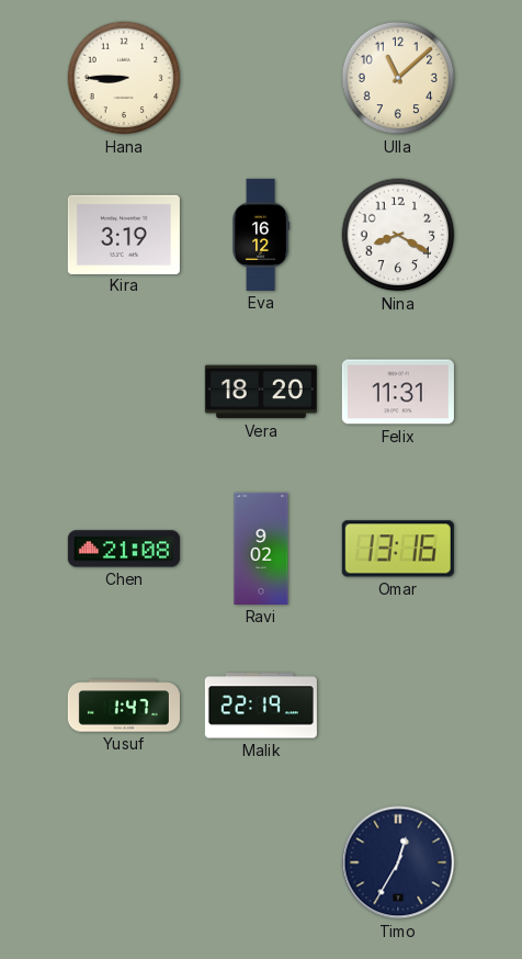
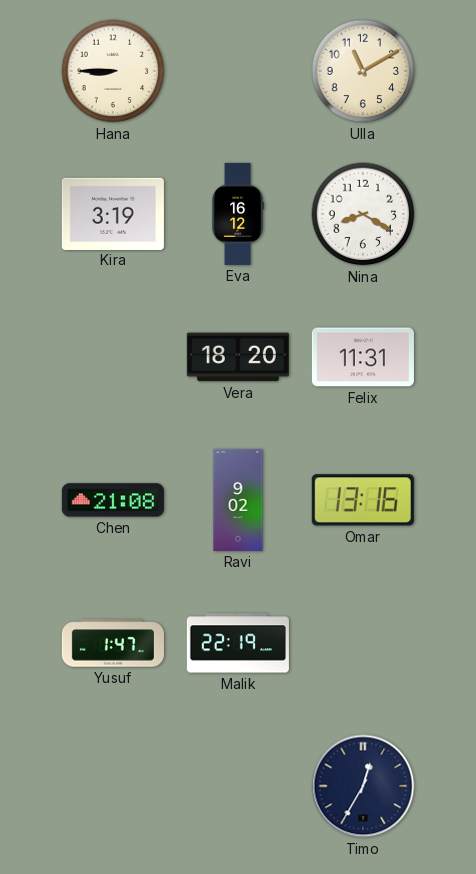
Ulla: 11:08 -> 11:10 (363, 71)
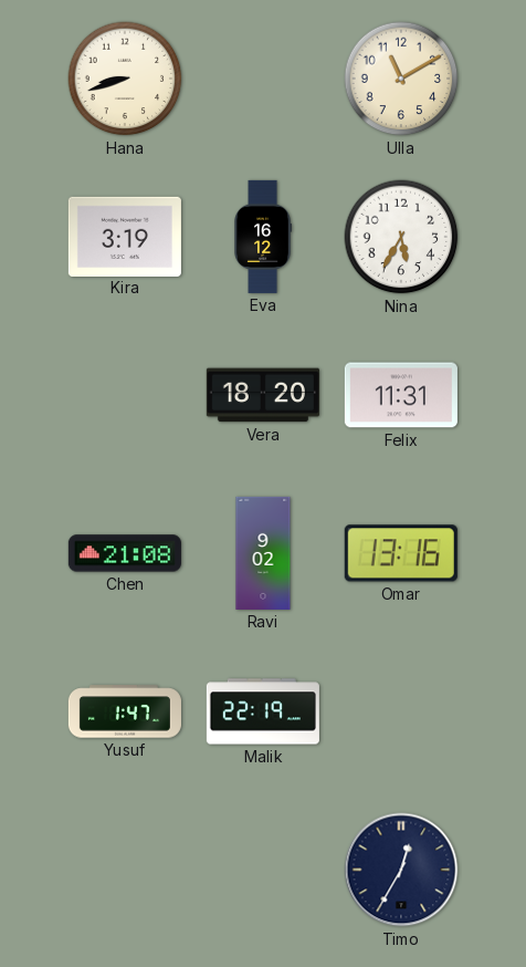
Hana: 8:45 -> 8:42 (125, 79)
Nina: 8:20 -> 5:35 (401, 237)
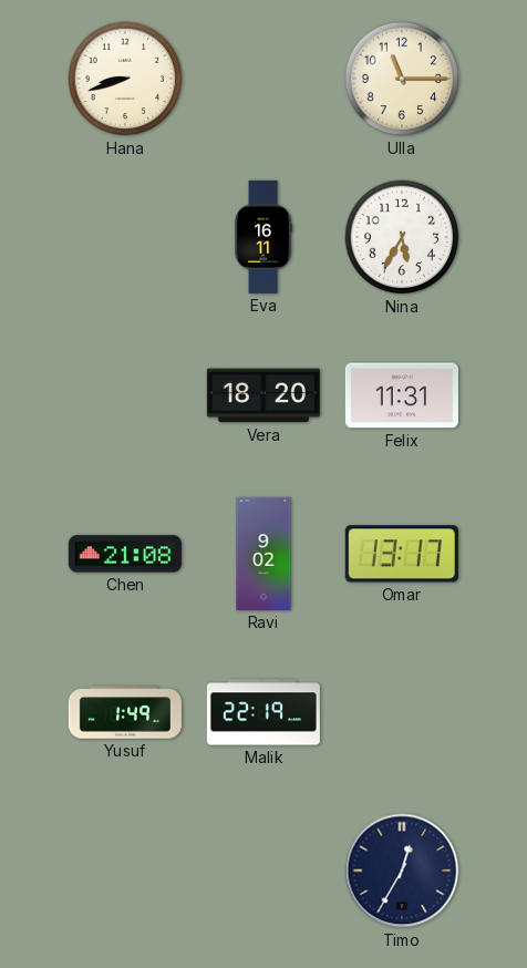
Ulla: 11:10 -> 11:15 (402, 79)
Kira: 3:19 -> none (125, 236)
Eva: 16:12 -> 16:11 (263, 237)
Omar: 13:16 -> 13:17 (402, 554)
Yusuf: 1:47 -> 1:49 (125, 712)
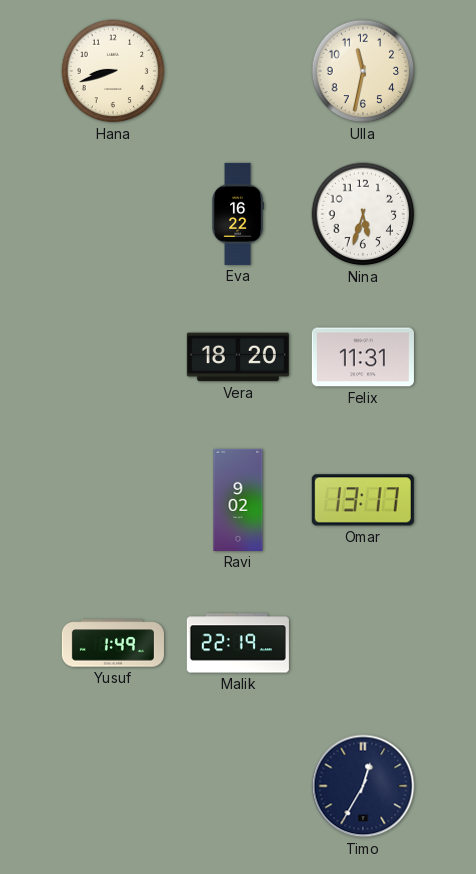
Ulla: 11:15 -> 11:32 (363, 71)
Eva: 16:11 -> 16:22 (238, 214)
Nina: 5:35 -> 5:33 (363, 214)
Chen: 21:08 -> none (125, 554)
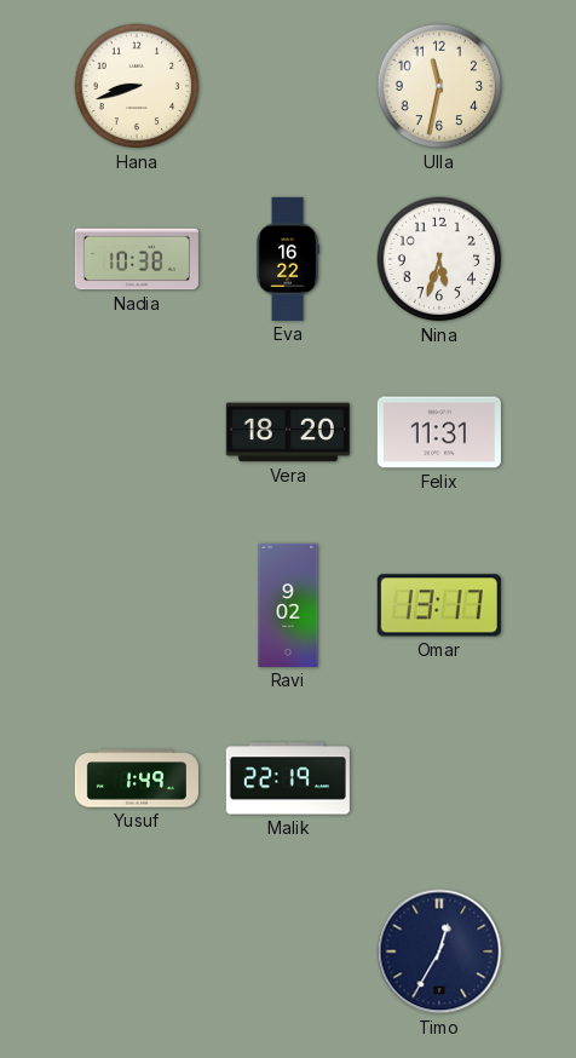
Nadia: none -> 10:38 (137, 259)
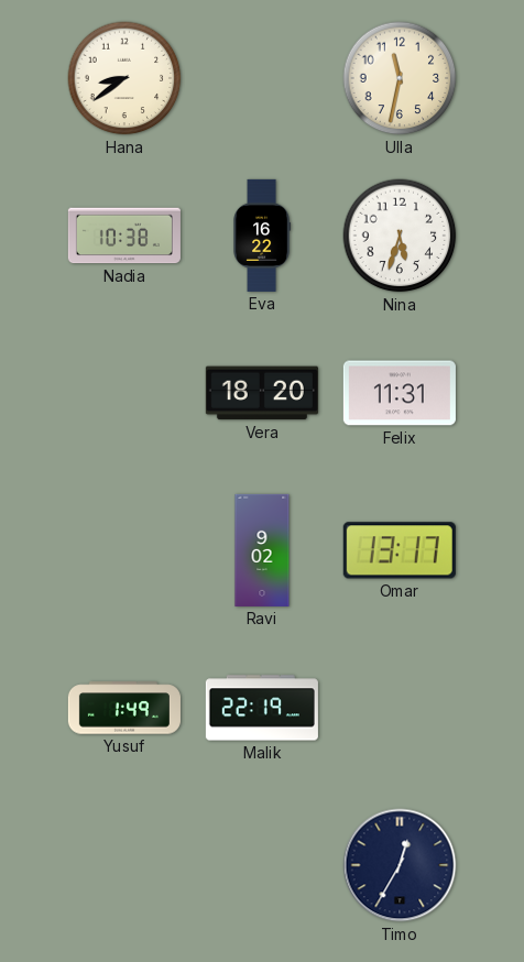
Hana: 8:42 -> 8:39 (124, 78)
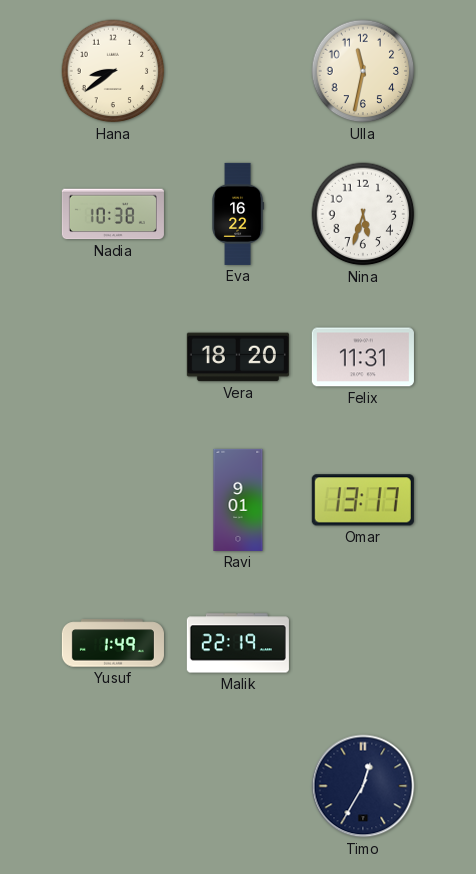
Ravi: 9:02 -> 9:01 (238, 500)
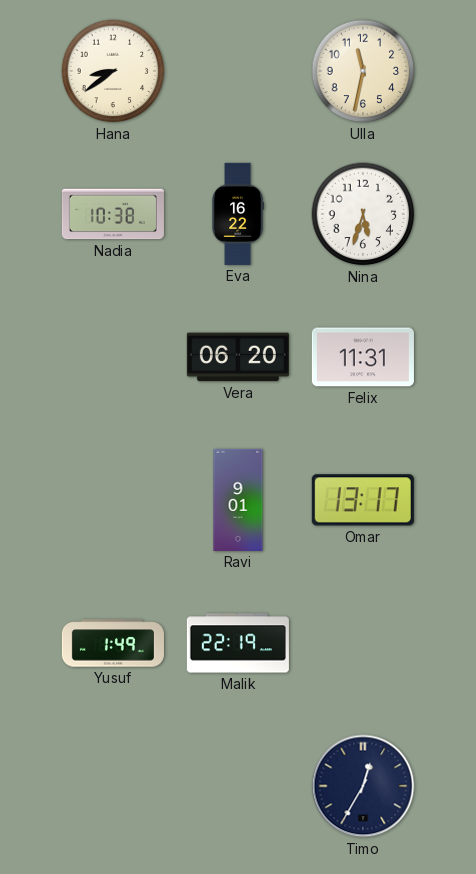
Vera: 18:20 -> 06:20 (238, 357)
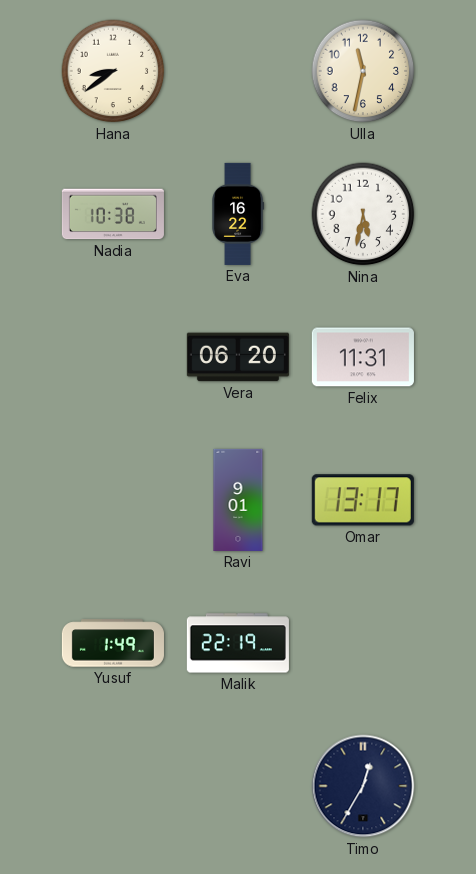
Nina: 5:33 -> 5:32 (363, 214)
